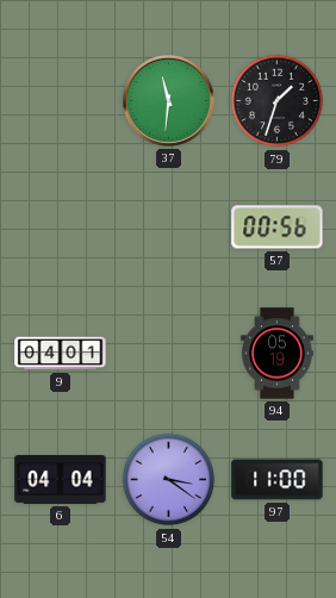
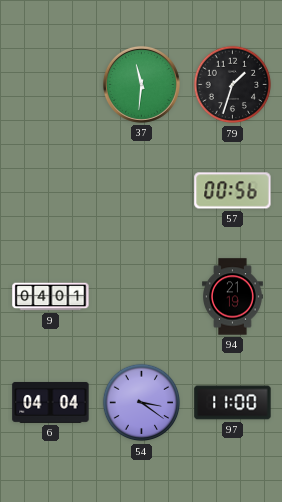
94: 05:19 -> 21:19 (233, 297)
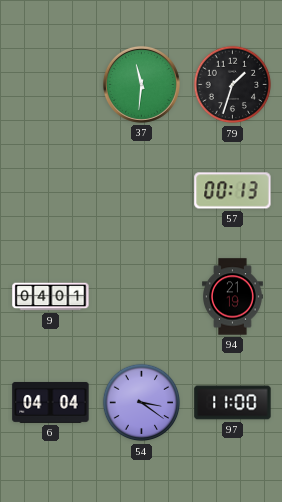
57: 00:56 -> 00:13 (233, 191)
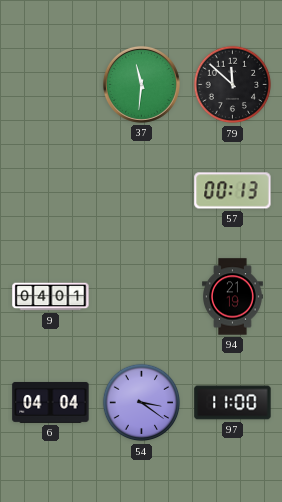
79: 1:33 -> 11:52 (233, 85)
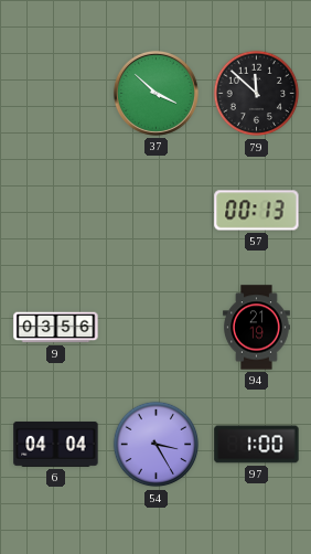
37: 11:31 -> 3:52 (155, 93)
9: 04:01 -> 03:56 (56, 328)
54: 3:21 -> 3:25 (157, 445)
97: 11:00 -> 1:00 (257, 445)
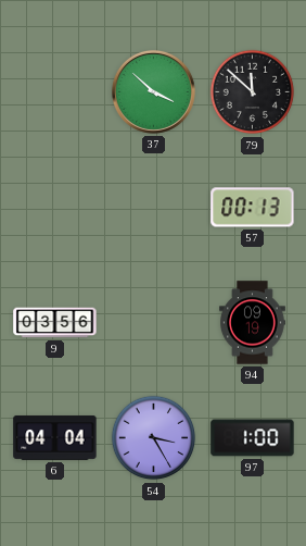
94: 21:19 -> 09:19 (253, 323)
